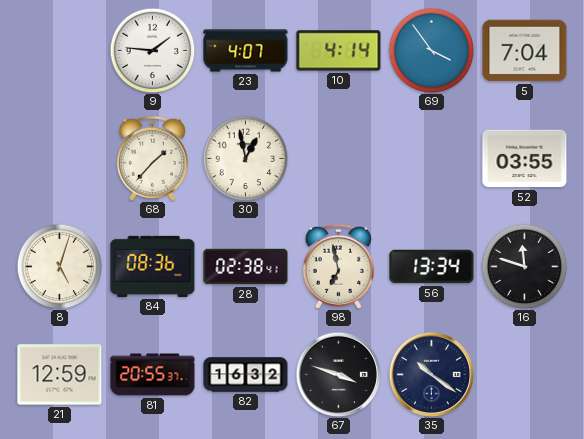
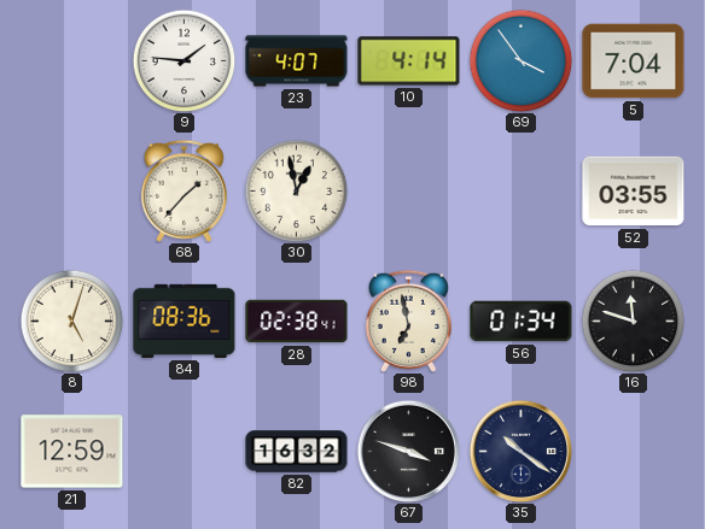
56: 13:34 -> 01:34 (522, 322)
81: 20:55 -> none (153, 375)
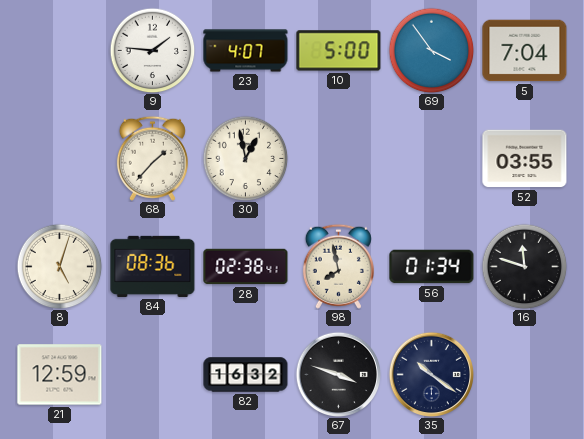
10: 4:14 -> 5:00 (339, 51)
98: 6:58 -> 7:58 (338, 266)
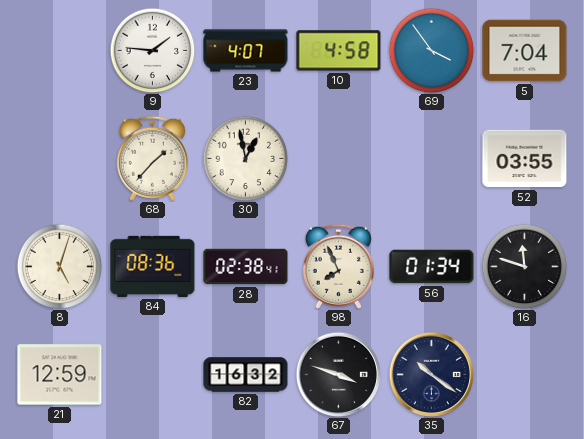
10: 5:00 -> 4:58 (339, 51)
98: 7:58 -> 7:56 (338, 266)
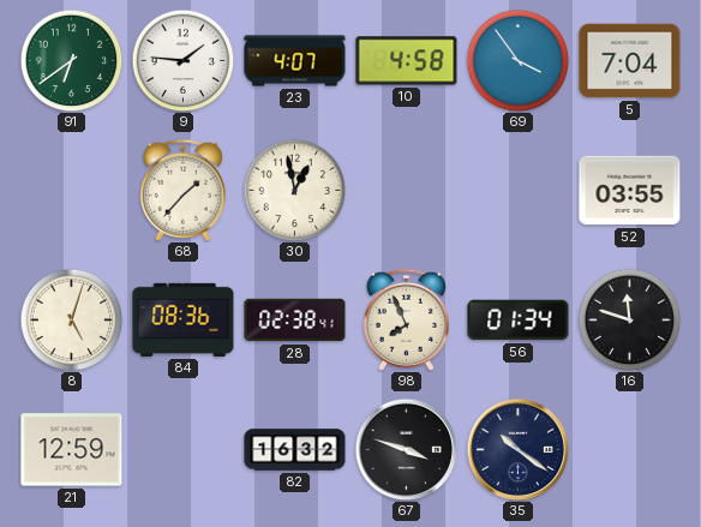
91: none -> 6:39 (71, 60)
